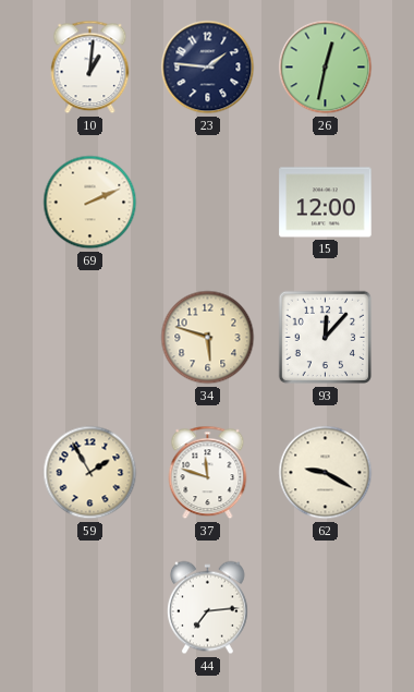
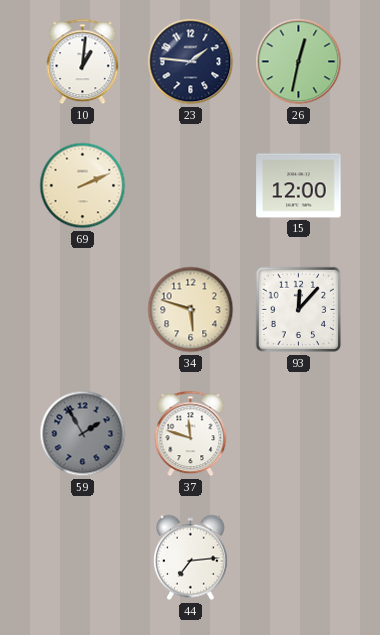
59 dial: cream -> grey (83, 434)
62: 9:20 -> none (326, 473)
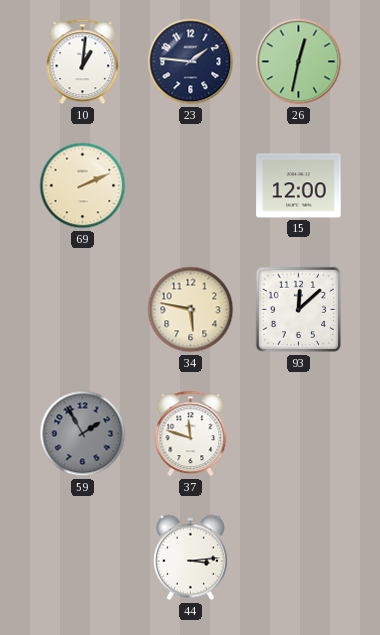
34: 5:48 -> 5:47 (191, 310)
93: 12:07 -> 12:08 (299, 310)
44: 7:14 -> 3:14 (190, 558)
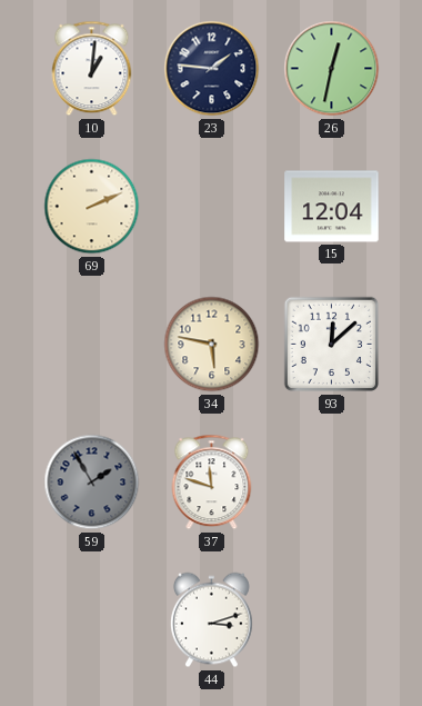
15: 12:00 -> 12:04 (332, 207)
44: 3:14 -> 3:12 (211, 620)
